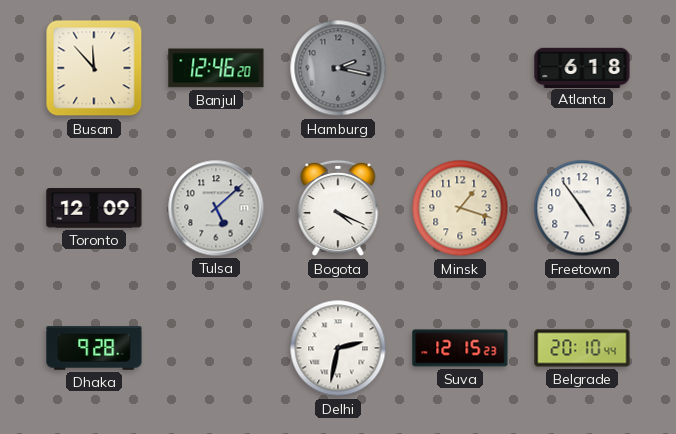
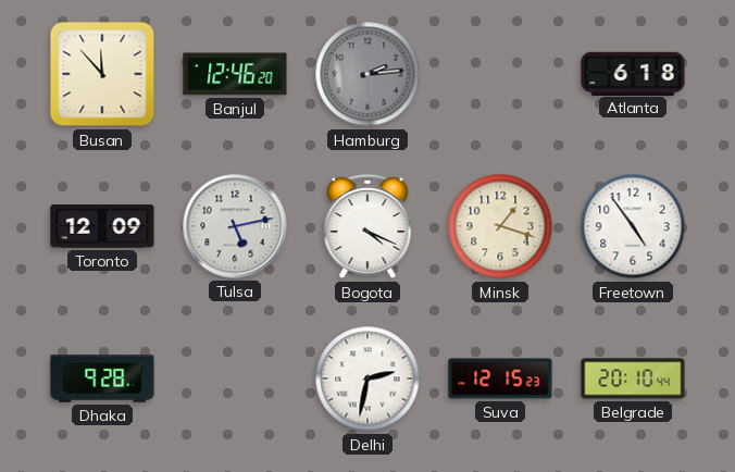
Hamburg: 2:17 -> 2:14 (367, 74)
Tulsa: 5:08 -> 5:13 (235, 226)
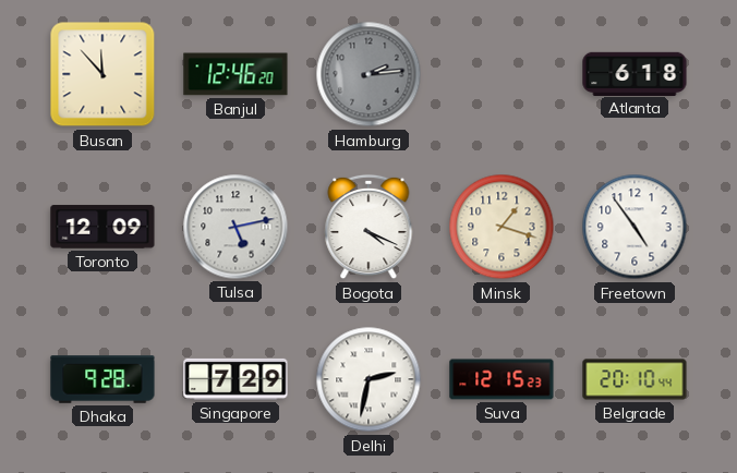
Singapore: none -> 7:29 (235, 379)
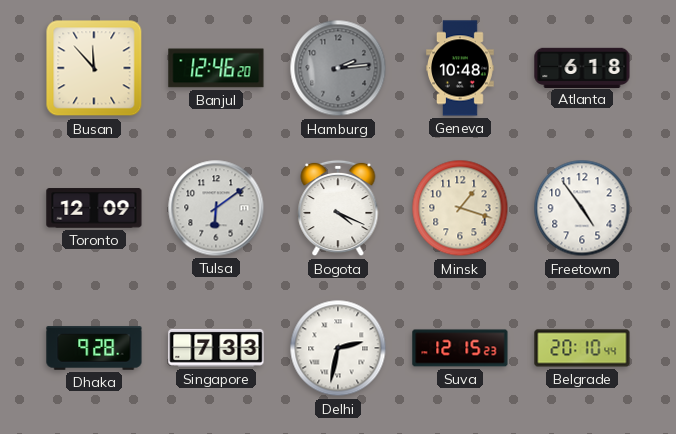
Geneva: none -> 10:48 (461, 68)
Tulsa: 5:13 -> 6:09 (216, 208)
Singapore: 7:29 -> 7:33 (216, 348)
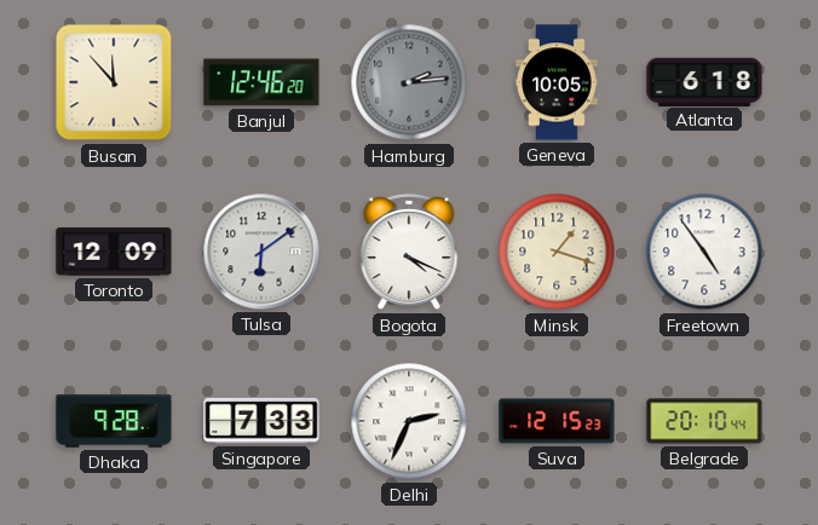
Geneva: 10:48 -> 10:05 (558, 82)
Delhi: 2:32 -> 2:34 (409, 421)
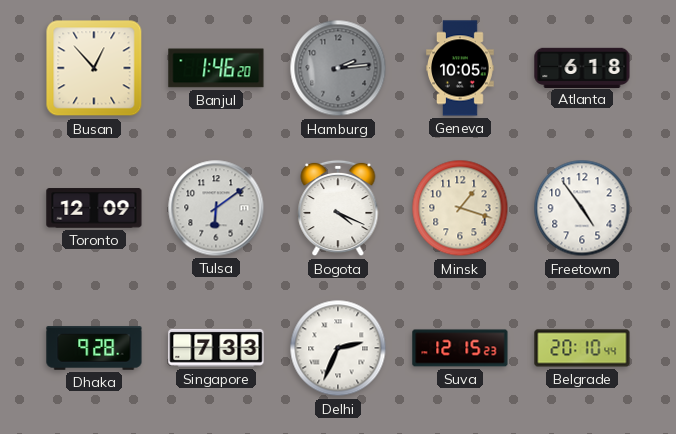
Busan: 11:53 -> 12:53 (94, 68)
Banjul: 12:46 -> 1:46 (216, 68)
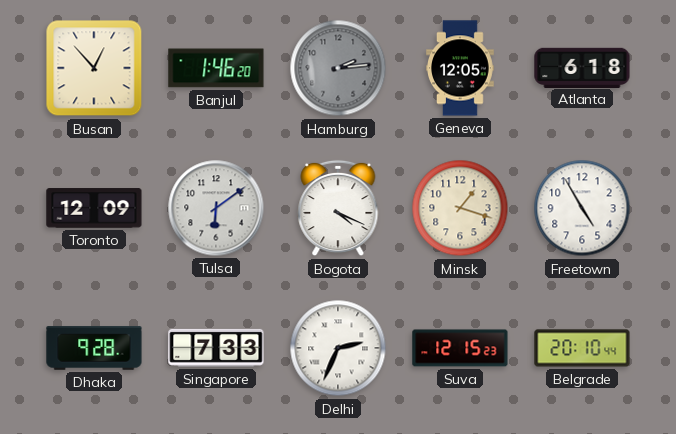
Geneva: 10:05 -> 12:05 (461, 68)
Freetown: 4:54 -> 4:55 (582, 208)
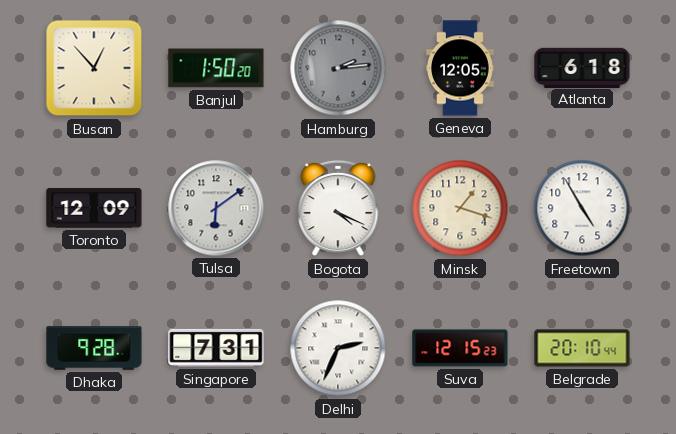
Banjul: 1:46 -> 1:50 (216, 68)
Singapore: 7:33 -> 7:31 (216, 348)
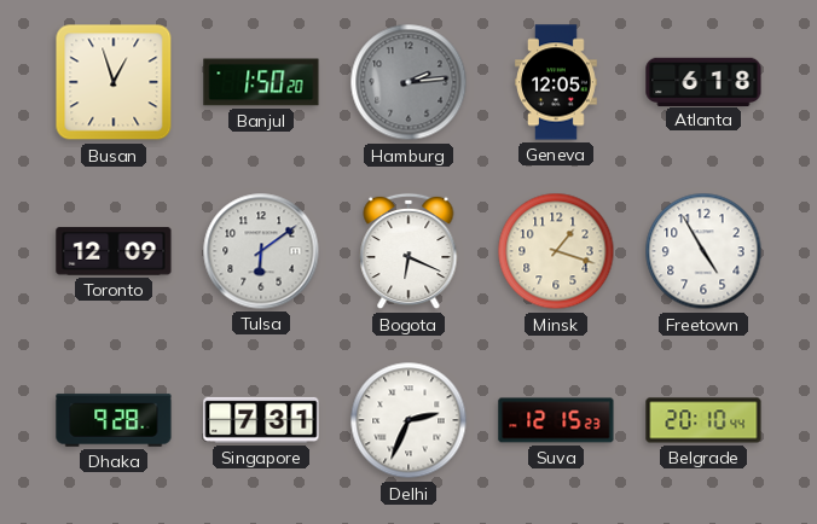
Busan: 12:53 -> 12:57 (114, 82)
Bogota: 4:19 -> 6:19 (408, 251)
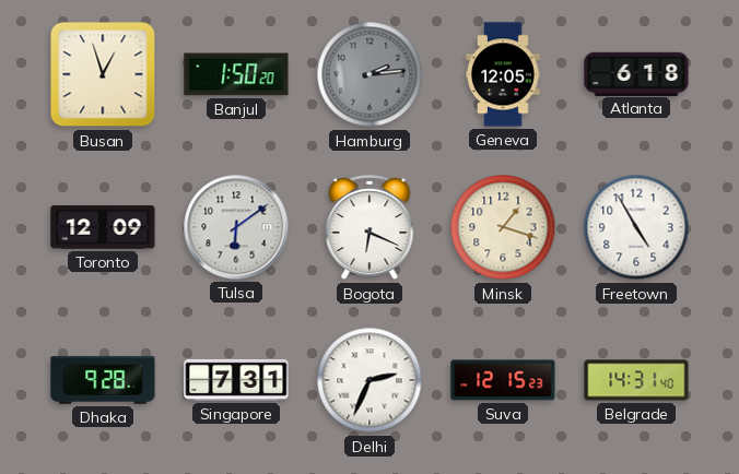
Belgrade: 20:10 -> 14:31 (636, 380)
